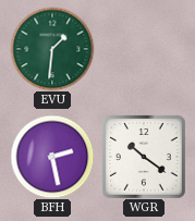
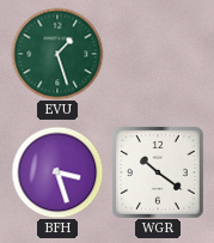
EVU: 1:31 -> 1:27 (57, 54)
BFH: 2:28 -> 3:27 (57, 172)
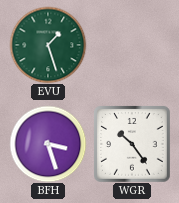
WGR: 10:21 -> 10:24 (132, 144)
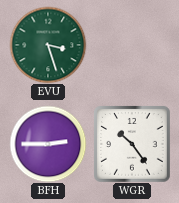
EVU: 1:27 -> 3:27 (48, 45)
BFH: 3:27 -> 2:45 (48, 144)
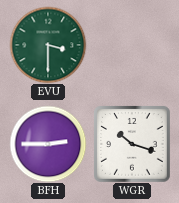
EVU: 3:27 -> 3:30 (48, 45)
WGR: 10:24 -> 10:18 (132, 144)
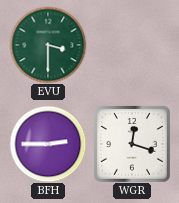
WGR: 10:18 -> 12:18 (132, 144)
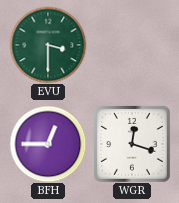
BFH: 2:45 -> 12:45 (48, 144)
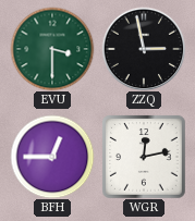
ZZQ: none -> 2:58 (144, 49)
WGR: 12:18 -> 12:13 (144, 157)
